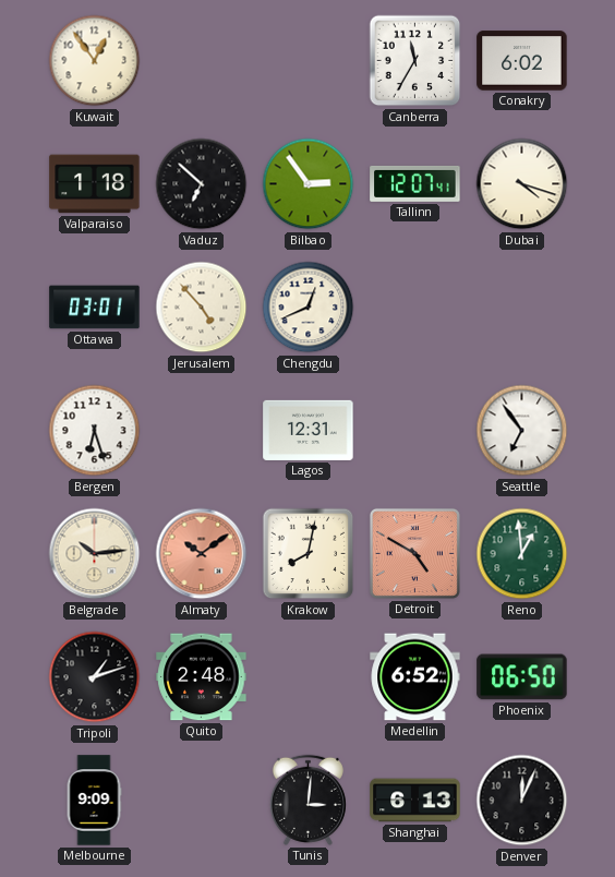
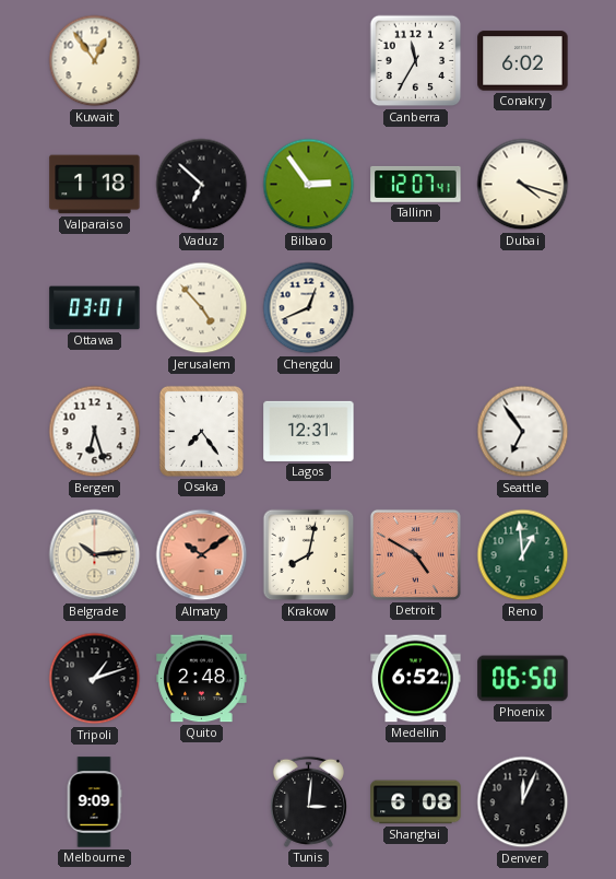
Osaka: none -> 7:24 (201, 431)
Shanghai: 6:13 -> 6:08 (416, 802)
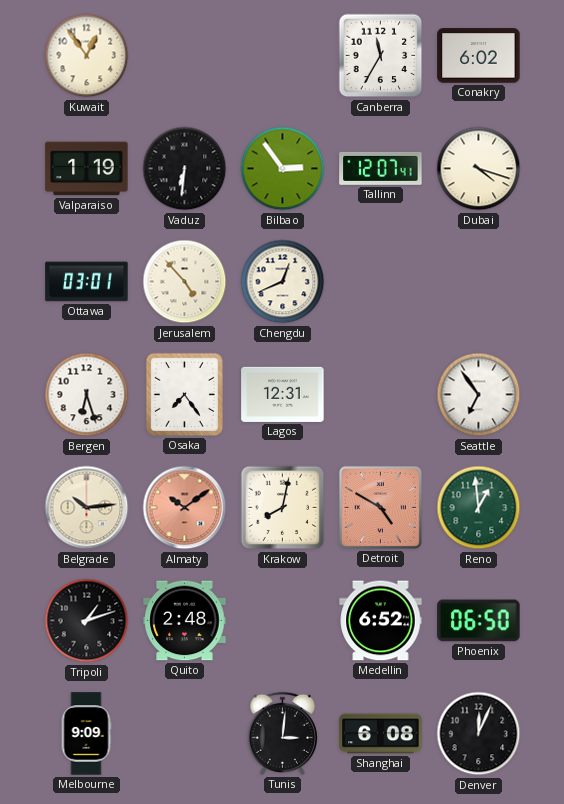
Valparaiso: 1:18 -> 1:19 (87, 169)
Vaduz: 6:52 -> 6:31 (185, 169)
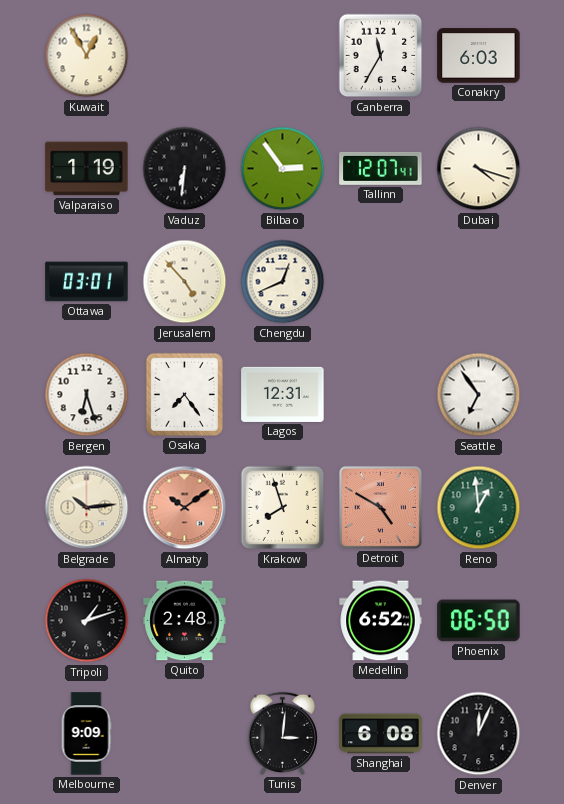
Kuwait: 12:54 -> 12:55 (87, 56)
Conakry: 6:02 -> 6:03 (479, 56)
Krakow: 8:02 -> 7:57 (283, 508)
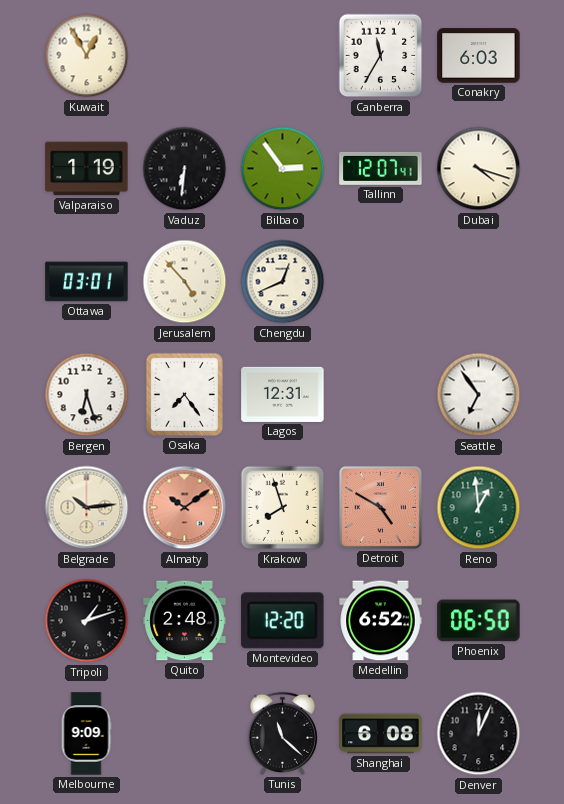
Montevideo: none -> 12:20 (283, 621)
Tunis: 3:01 -> 11:22 (282, 733)
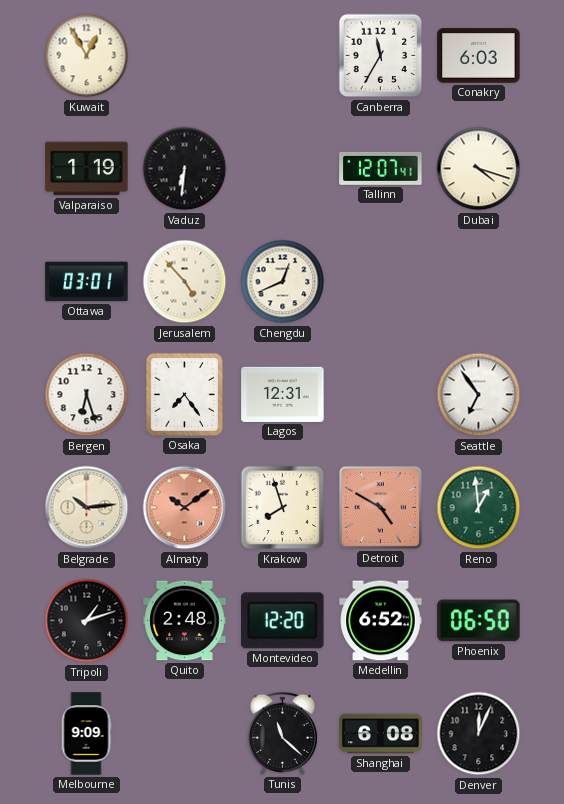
Bilbao: 2:54 -> none (283, 169)
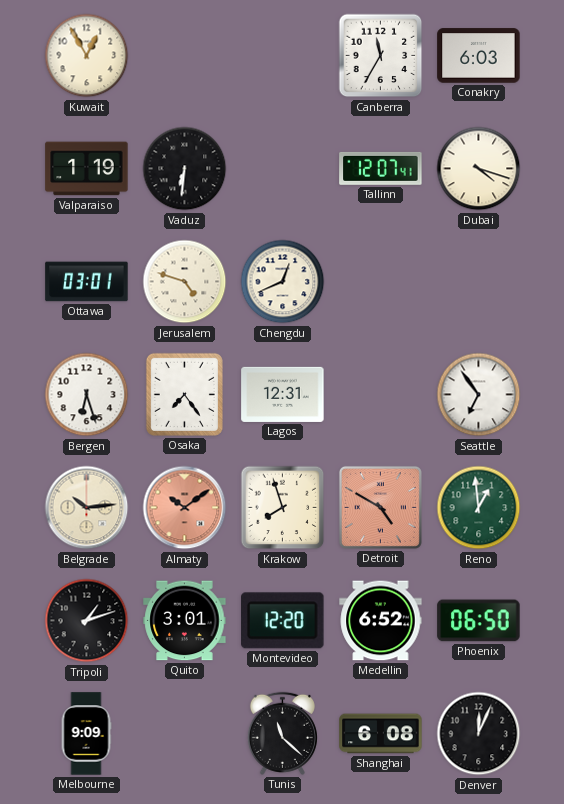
Jerusalem: 4:53 -> 4:48 (185, 282)
Quito: 2:48 -> 3:01 (185, 621)
